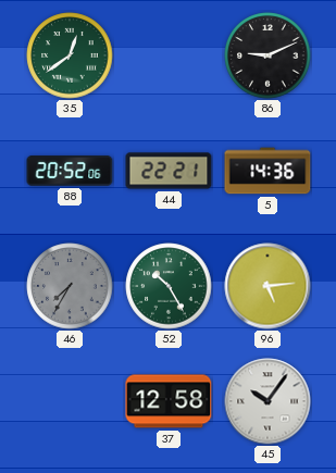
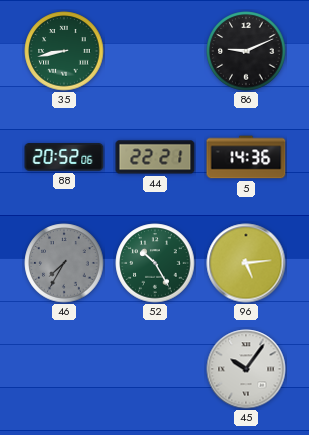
35: 12:39 -> 8:43 (64, 51)
37: 12:58 -> none (169, 401)
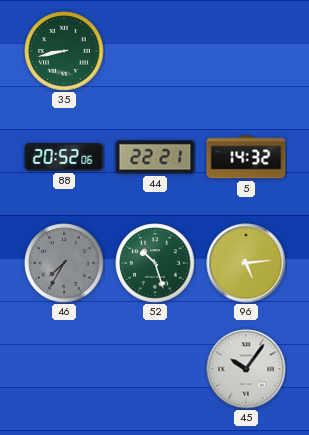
86: 9:11 -> none (246, 51)
5: 14:36 -> 14:32 (246, 157)
52: 10:25 -> 10:27 (155, 263)
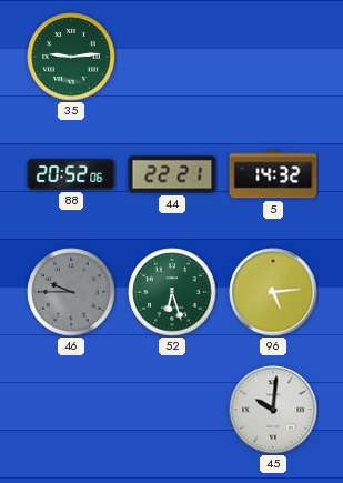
35: 8:43 -> 9:14 (71, 57)
46: 7:35 -> 9:45 (71, 292)
52: 10:27 -> 6:27 (172, 292)
45: 10:06 -> 10:01 (273, 410)
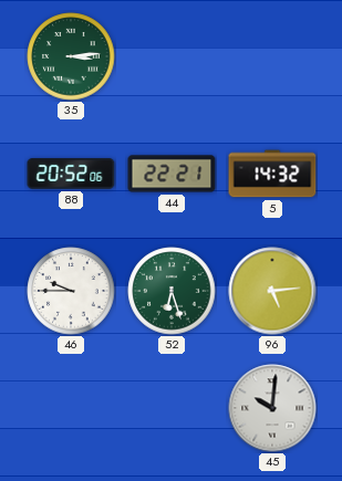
35: 9:14 -> 3:14 (71, 56)
46 dial: grey -> white (71, 291)
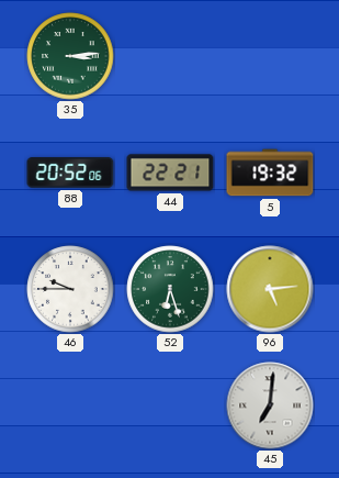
5: 14:32 -> 19:32 (270, 173)
45: 10:01 -> 7:01 (270, 405)
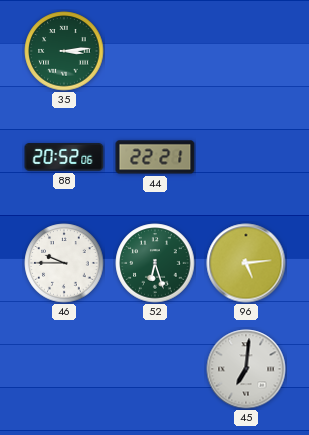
5: 19:32 -> none (270, 173)
